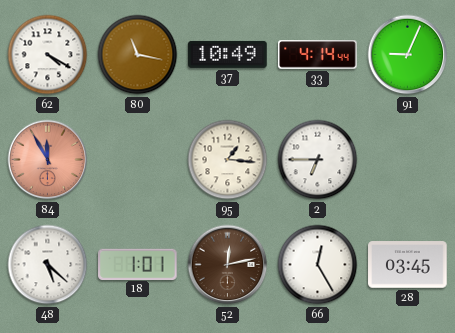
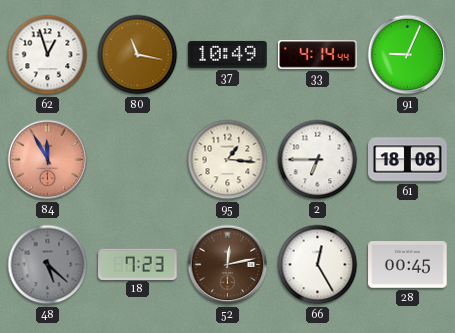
62: 4:20 -> 12:57 (48, 55)
61: none -> 18:08 (408, 160)
48 dial: white -> grey (48, 265)
18: 1:01 -> 7:23 (138, 264)
28: 03:45 -> 00:45 (408, 265)
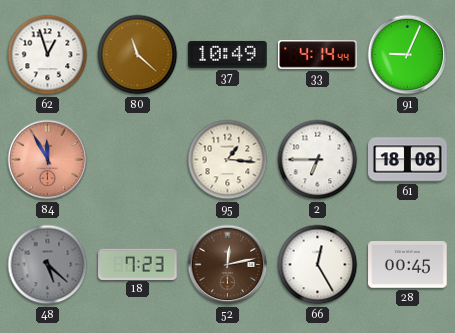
80: 11:17 -> 11:22 (138, 55)
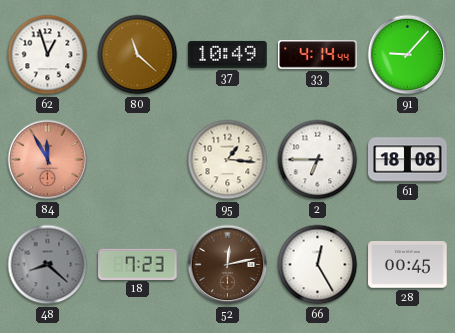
91: 9:04 -> 9:07 (408, 55)
48: 5:22 -> 8:22 (48, 265)
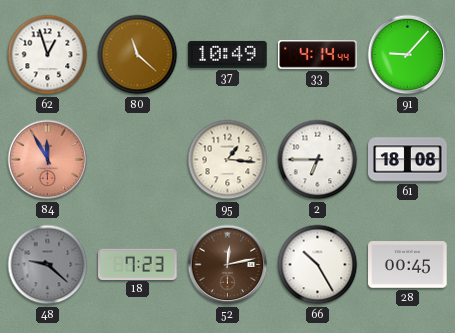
48: 8:22 -> 9:22 (48, 265)
66: 12:25 -> 10:25 (318, 265)
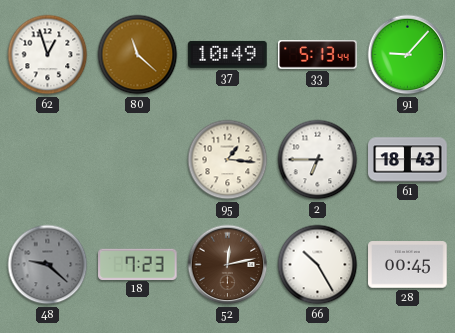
33: 4:14 -> 5:13 (318, 55)
84: 11:55 -> none (48, 160)
61: 18:08 -> 18:43 (408, 160)
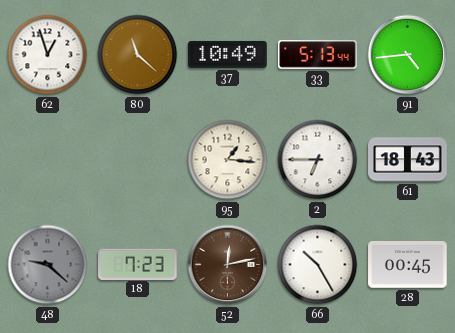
91: 9:07 -> 4:44 (408, 55)
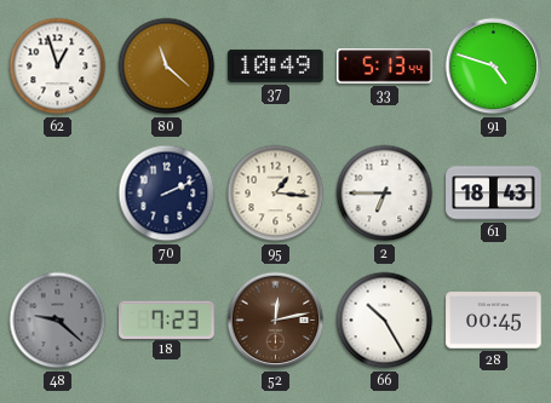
91: 4:44 -> 4:48 (494, 67)
70: none -> 2:11 (167, 194)
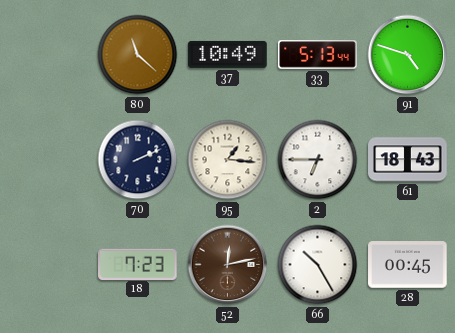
62: 12:57 -> none (58, 67)
48: 9:22 -> none (58, 321)
